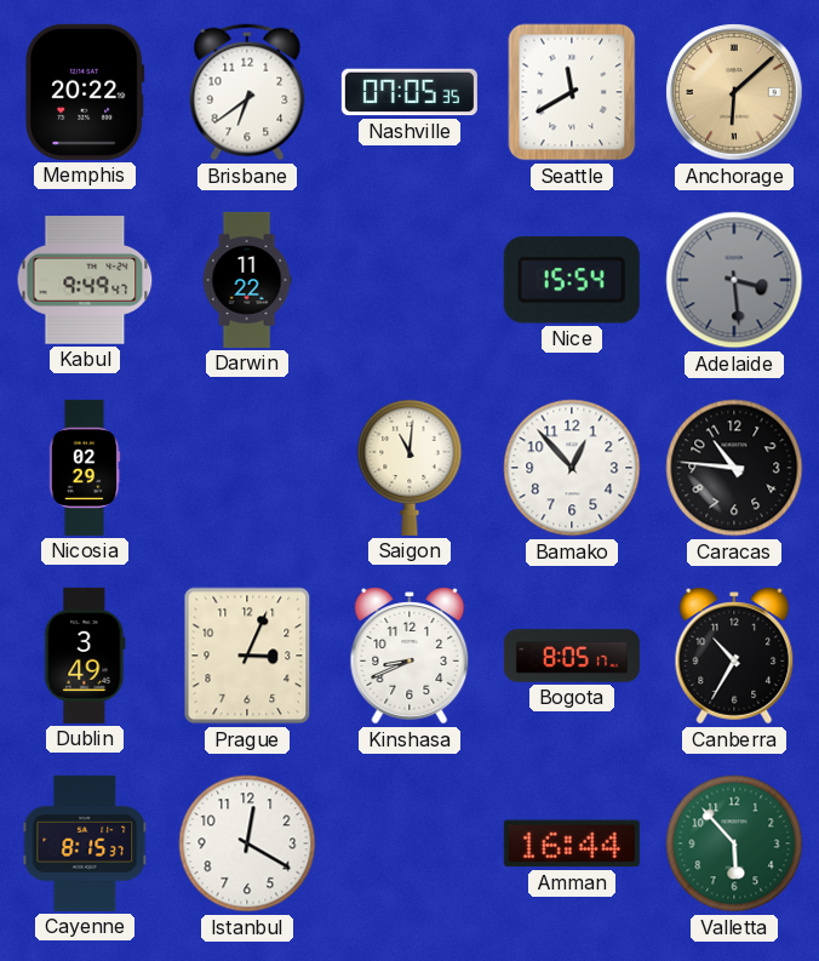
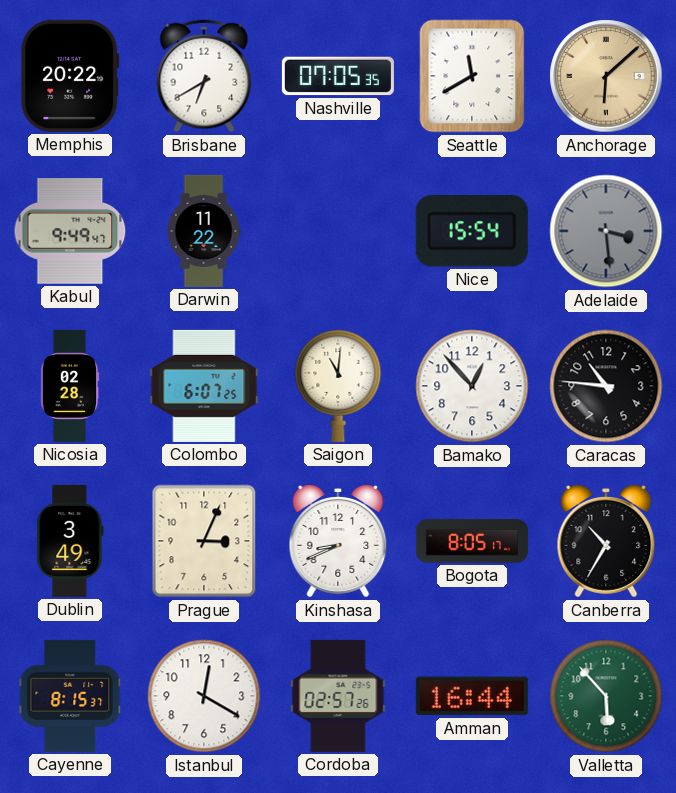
Brisbane: 6:39 -> 6:40 (204, 76)
Nicosia: 02:29 -> 02:28 (70, 386)
Colombo: none -> 6:07 (204, 386)
Cordoba: none -> 02:57 (338, 696)
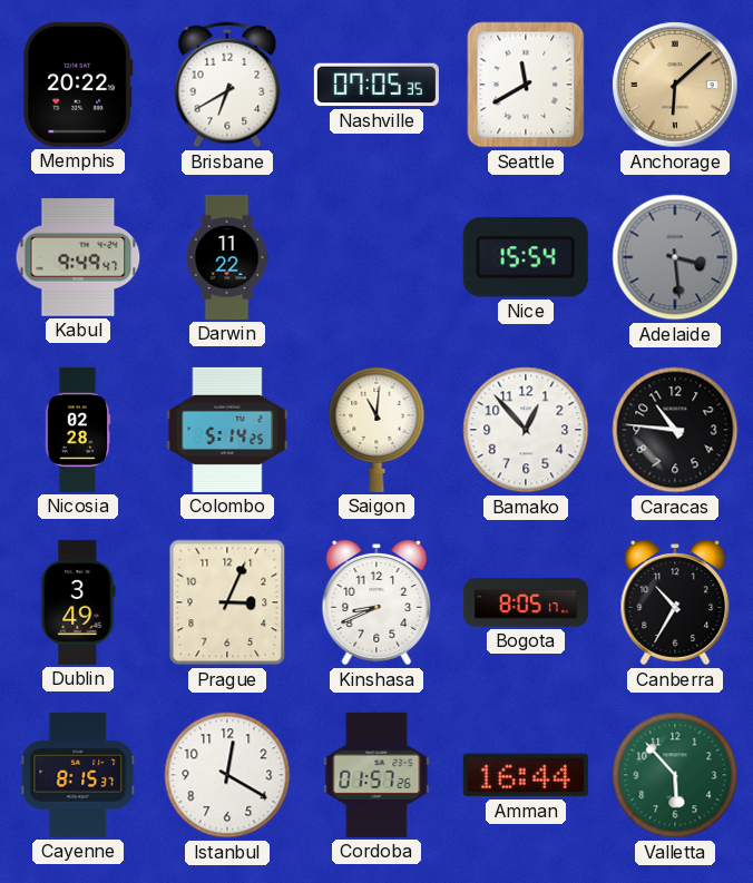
Colombo: 6:07 -> 5:14 (227, 430)
Cordoba: 02:57 -> 01:57 (376, 775)
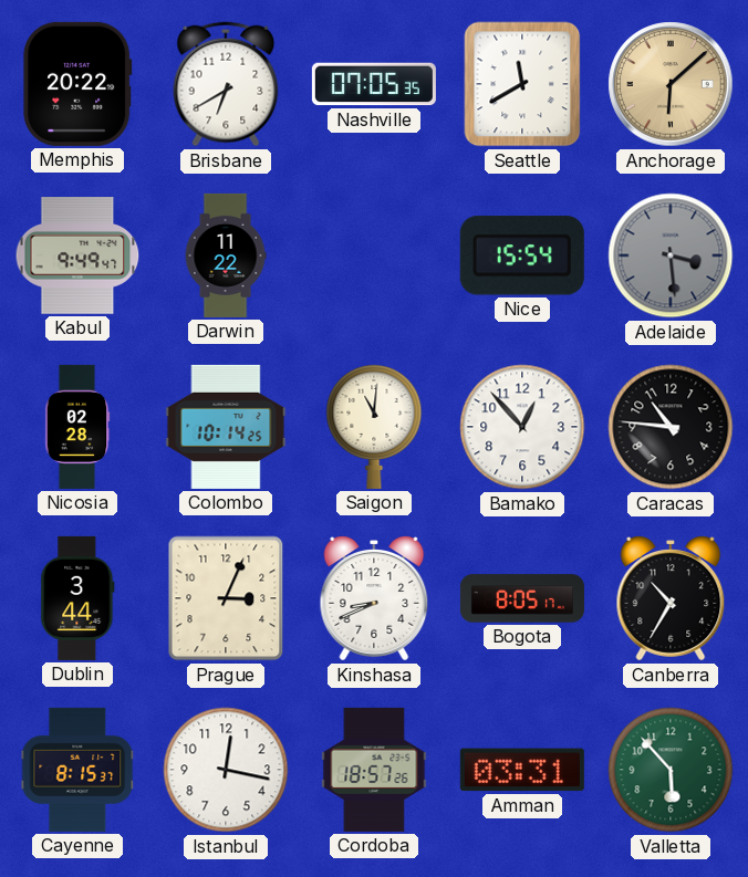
Colombo: 5:14 -> 10:14 (226, 427)
Dublin: 3:49 -> 3:44 (77, 598)
Istanbul: 12:20 -> 12:17 (226, 770)
Cordoba: 01:57 -> 18:57 (374, 770)
Amman: 16:44 -> 03:31 (522, 770)
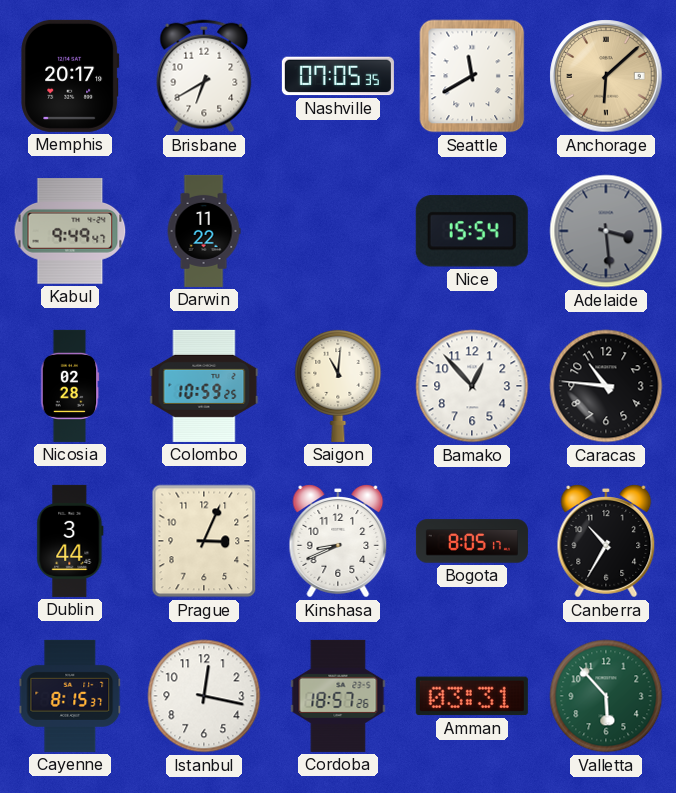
Memphis: 20:22 -> 20:17 (70, 76)
Colombo: 10:14 -> 10:59 (204, 386)
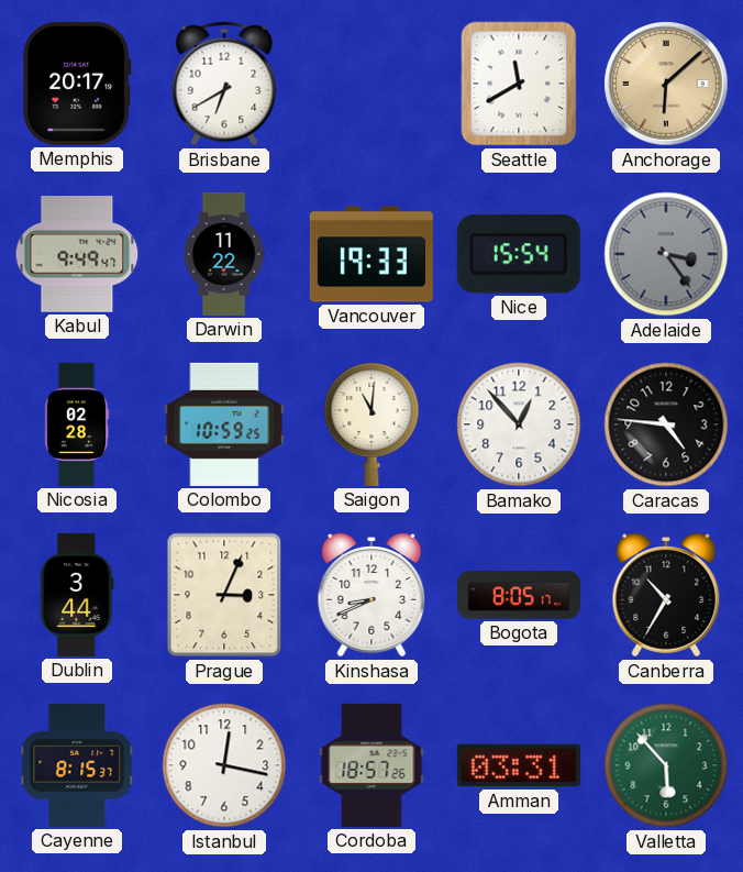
Nashville: 07:05 -> none (338, 76)
Vancouver: none -> 19:33 (371, 254)
Adelaide: 3:29 -> 3:24 (666, 254)
Caracas: 10:46 -> 4:46 (666, 424)
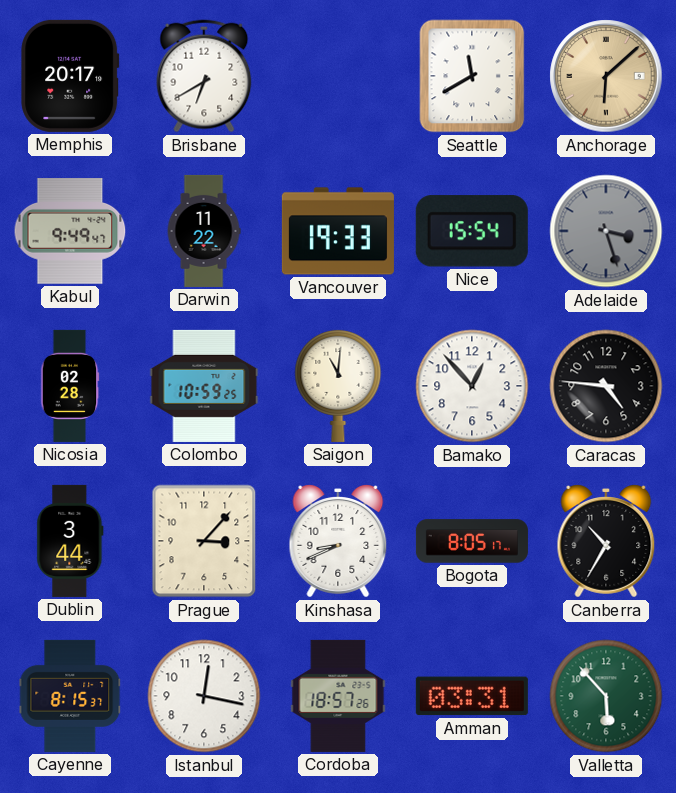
Adelaide: 3:24 -> 3:27 (606, 231)
Prague: 3:04 -> 3:07 (204, 541)
